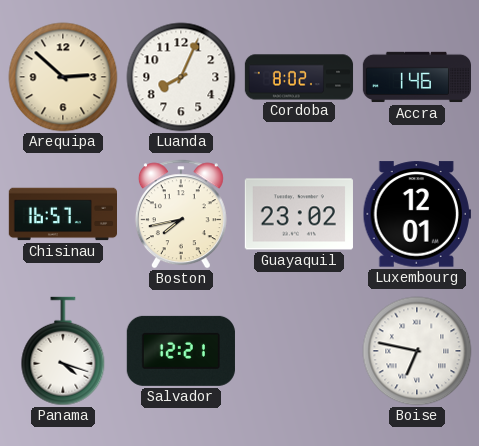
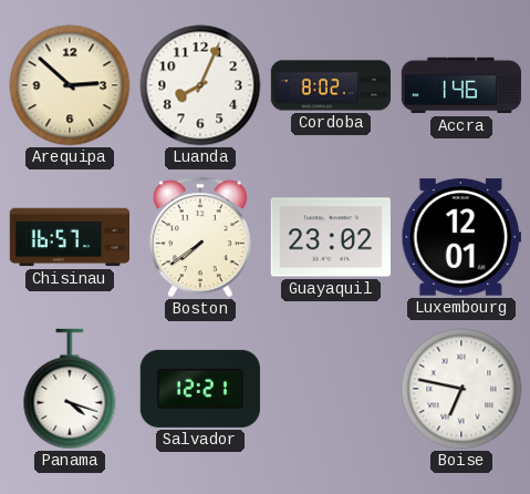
Boston: 7:43 -> 7:39 (200, 237)
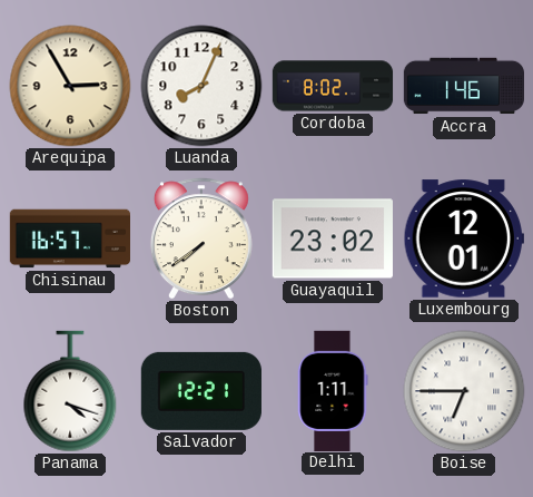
Arequipa: 2:52 -> 2:55 (70, 86)
Delhi: none -> 1:11 (333, 390)
Boise: 6:47 -> 6:45 (464, 391)
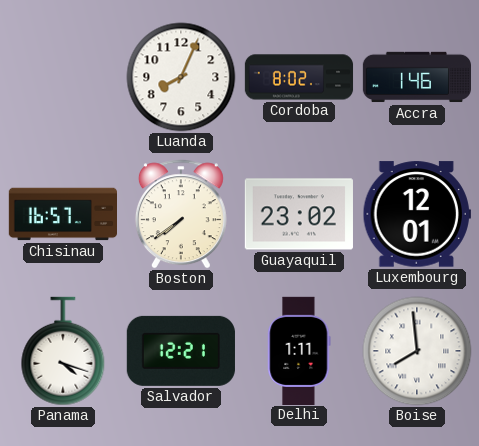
Arequipa: 2:55 -> none (70, 86)
Boise: 6:45 -> 7:59 (417, 351)
